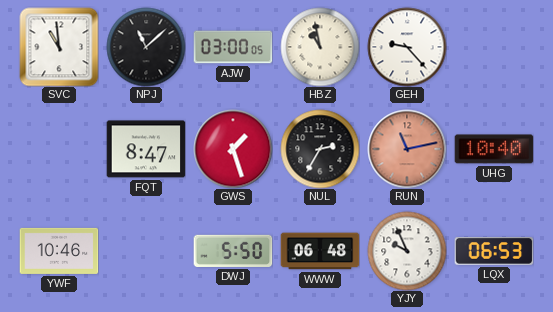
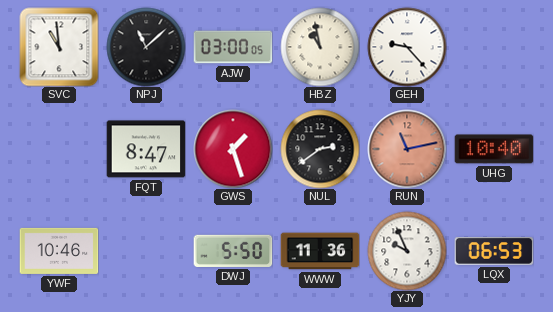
NUL: 2:35 -> 2:39 (320, 149)
WWW: 06:48 -> 11:36 (320, 251)
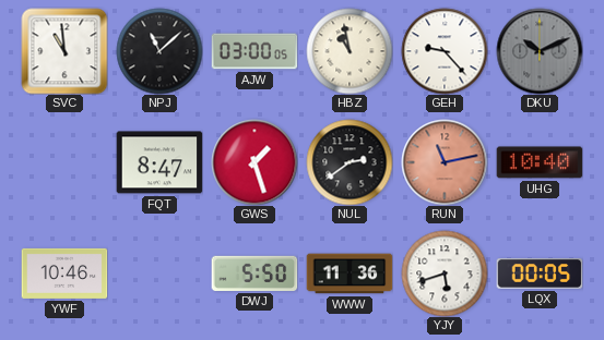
DKU: none -> 10:11 (540, 51)
YJY: 9:56 -> 5:42 (445, 274)
LQX: 06:53 -> 00:05 (540, 274)
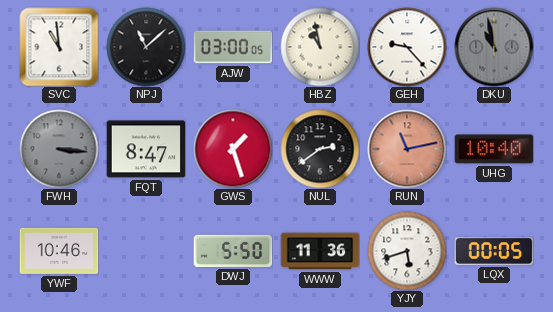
DKU: 10:11 -> 10:58 (494, 47)
FWH: none -> 3:16 (59, 149)
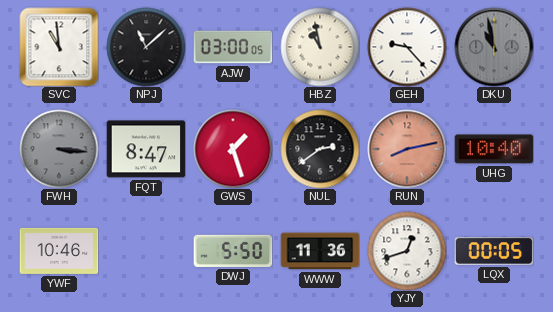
RUN: 11:13 -> 8:13 (407, 149)
YJY: 5:42 -> 12:42 (407, 251)
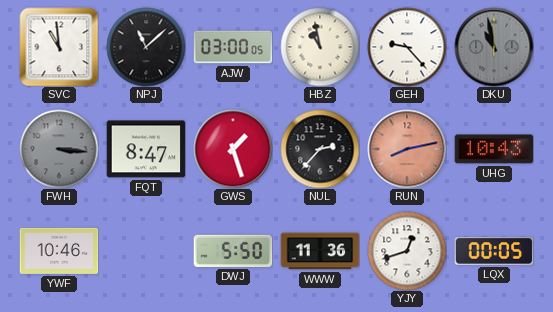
NUL: 2:39 -> 2:37 (320, 149)
UHG: 10:40 -> 10:43 (494, 149)
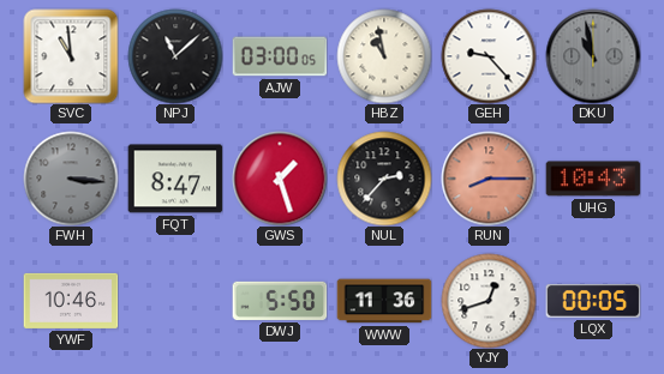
RUN: 8:13 -> 8:15 (489, 179)
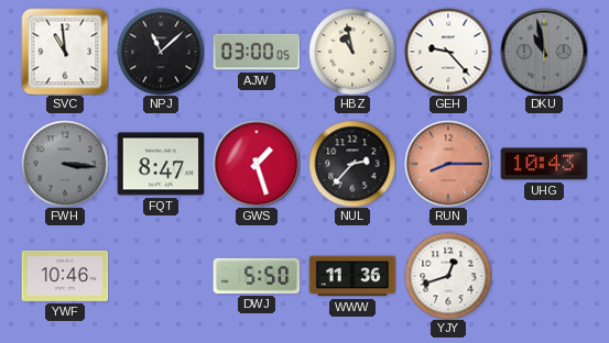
LQX: 00:05 -> none (593, 301)
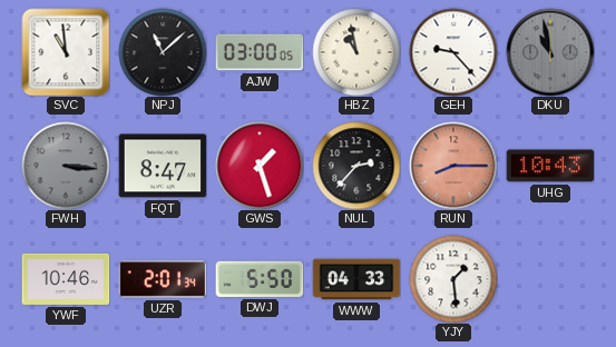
UZR: none -> 2:01 (163, 279)
WWW: 11:36 -> 04:33 (356, 279)
YJY: 12:42 -> 1:29 (453, 279)
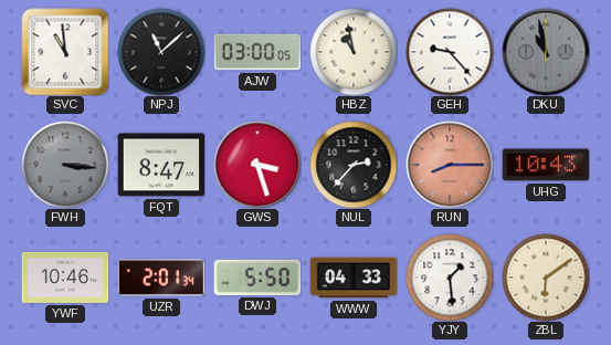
GWS: 1:27 -> 3:27 (257, 165)
ZBL: none -> 6:09 (546, 278)
